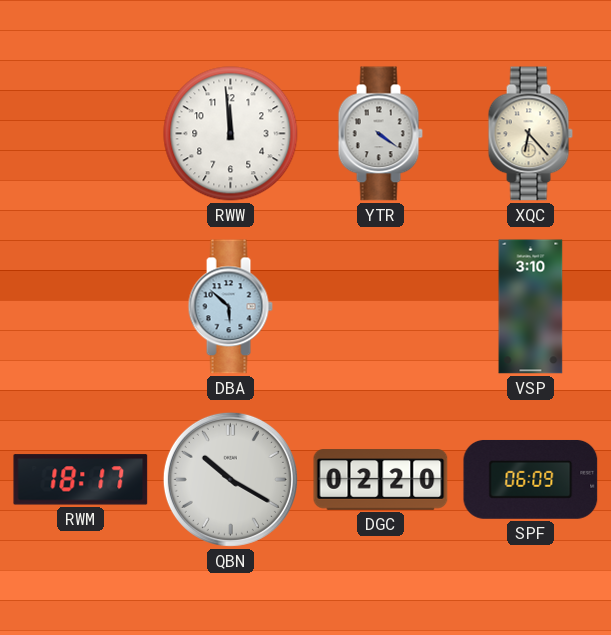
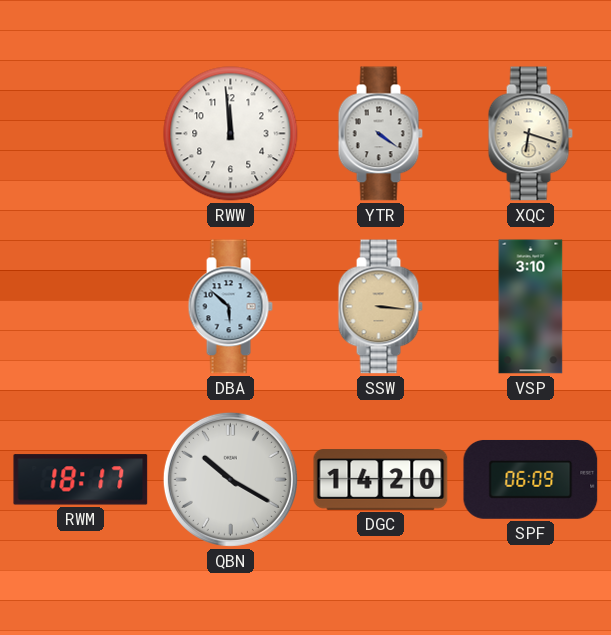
XQC: 6:23 -> 6:18 (530, 134)
SSW: none -> 3:16 (380, 307)
DGC: 02:20 -> 14:20 (381, 480)
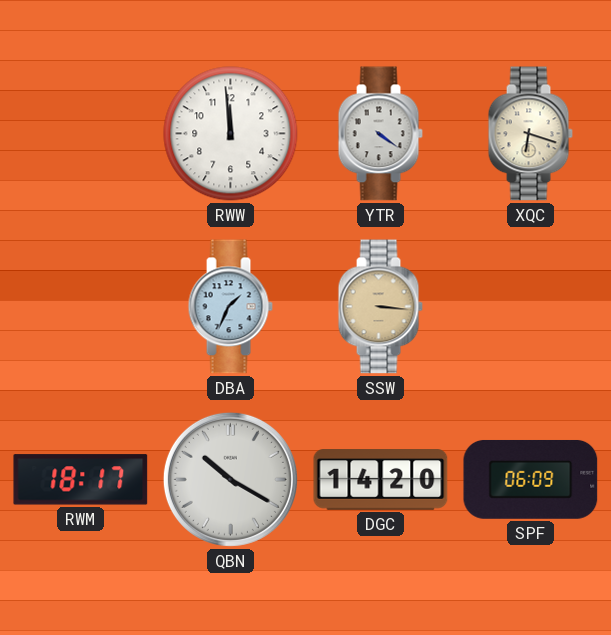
DBA: 5:52 -> 1:34 (230, 307)
VSP: 3:10 -> none (531, 307)
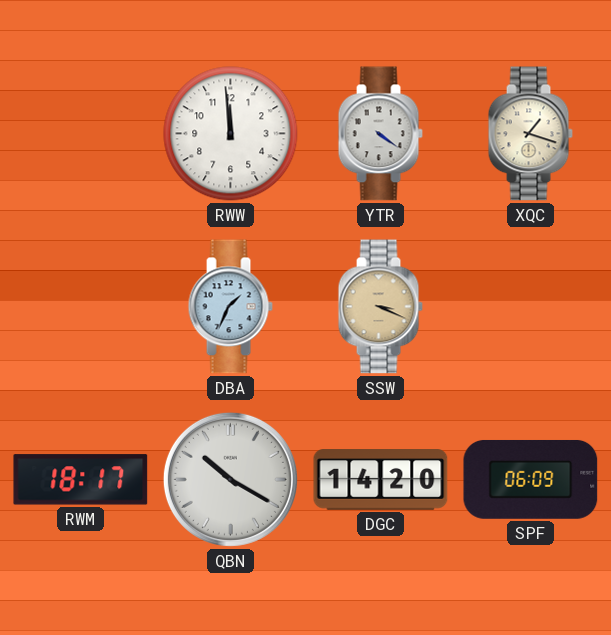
XQC: 6:18 -> 1:18 (530, 134)
SSW: 3:16 -> 3:19 (380, 307)
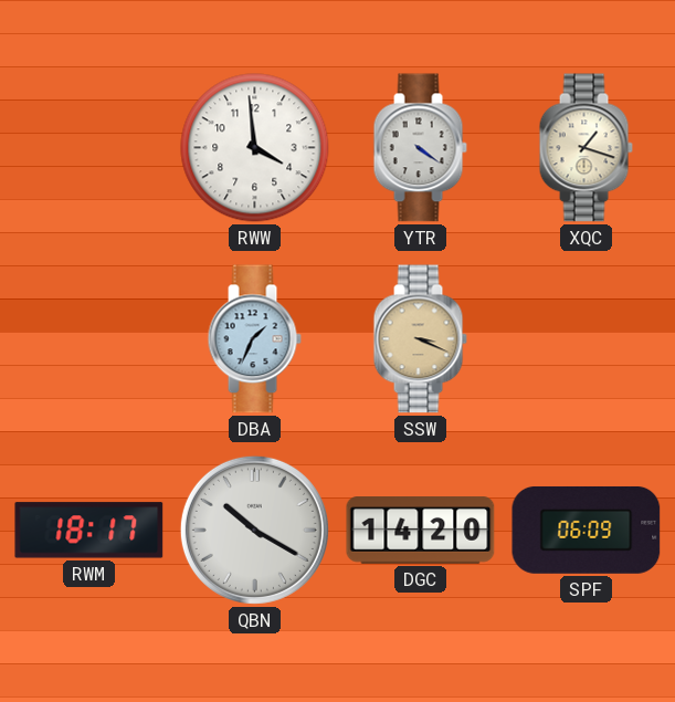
RWW: 11:59 -> 3:59 (255, 148)
